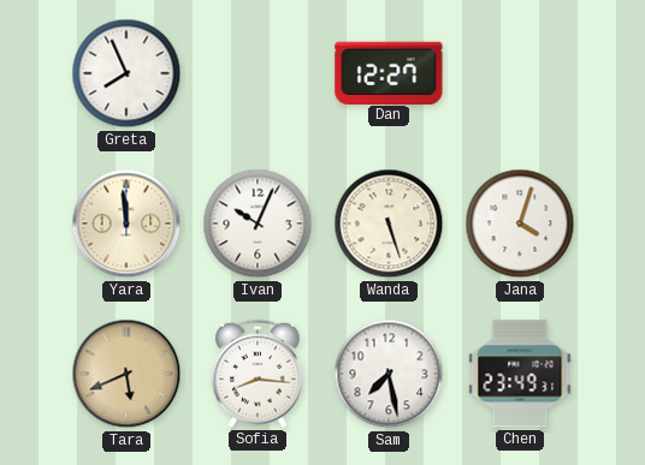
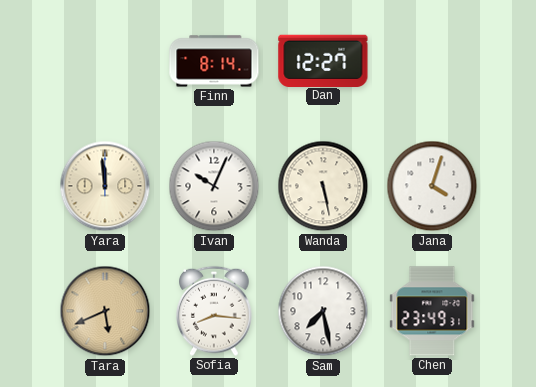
Greta: 7:56 -> none (126, 73)
Finn: none -> 8:14 (214, 61)
Wanda: 5:27 -> 5:28 (323, 186)
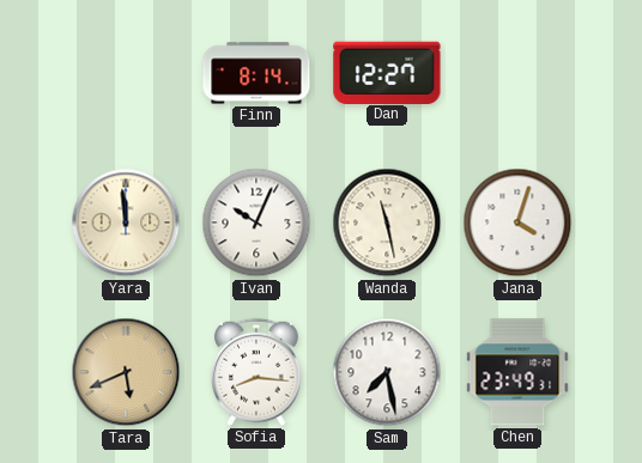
Wanda: 5:28 -> 11:28 (387, 223)
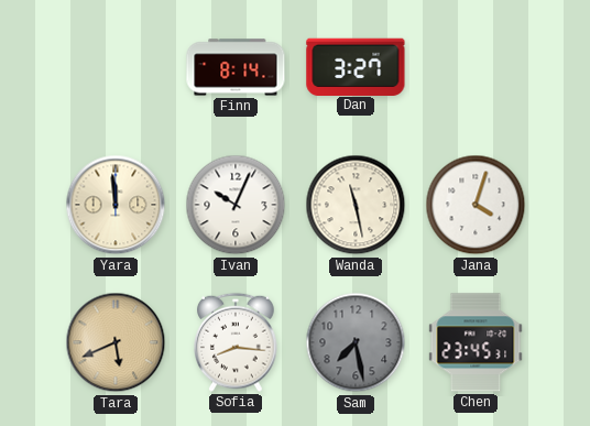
Dan: 12:27 -> 3:27 (356, 66)
Sam dial: white -> grey (356, 342)
Chen: 23:49 -> 23:45 (476, 342)
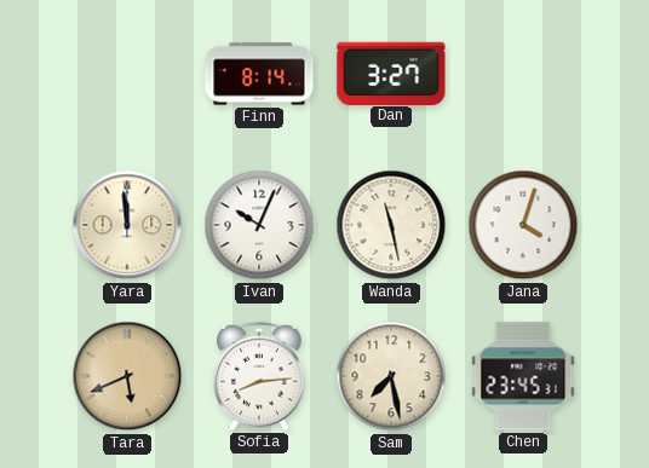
Sofia: 8:16 -> 8:14 (260, 376)
Sam dial: grey -> cream (391, 376)
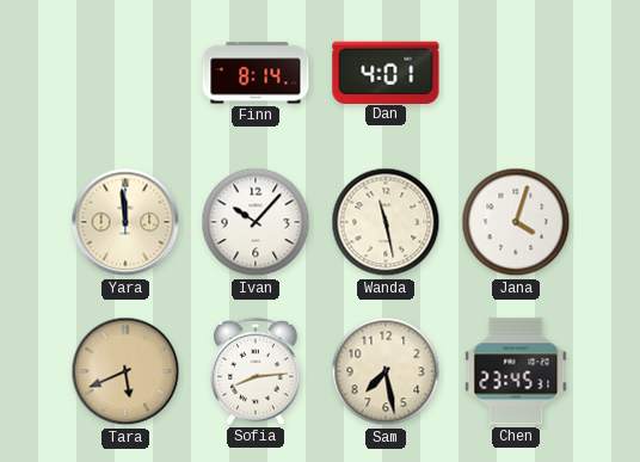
Dan: 3:27 -> 4:01 (386, 72)
Ivan: 10:04 -> 10:07 (256, 222)
